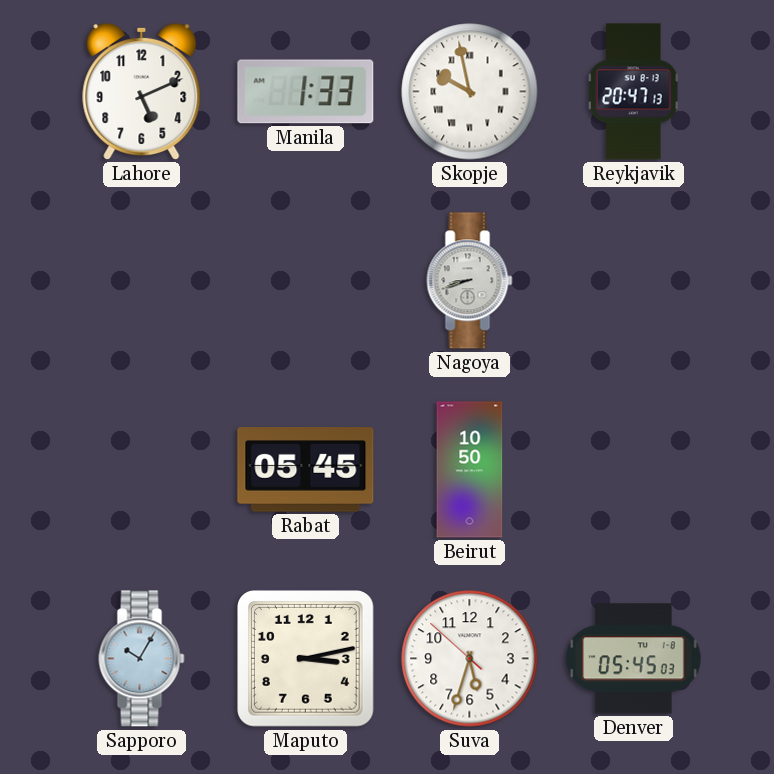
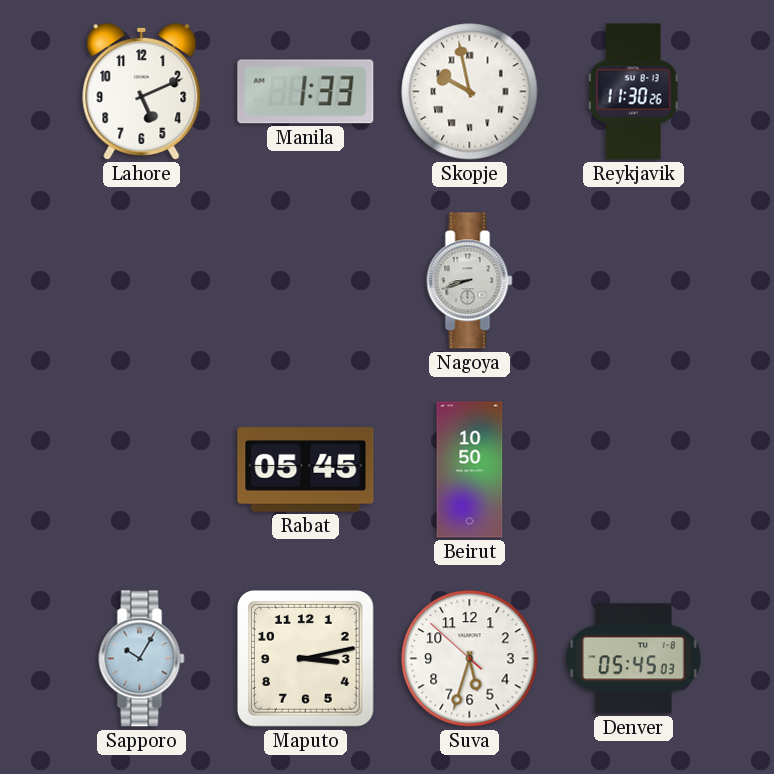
Reykjavik: 20:47 -> 11:30 (634, 92)
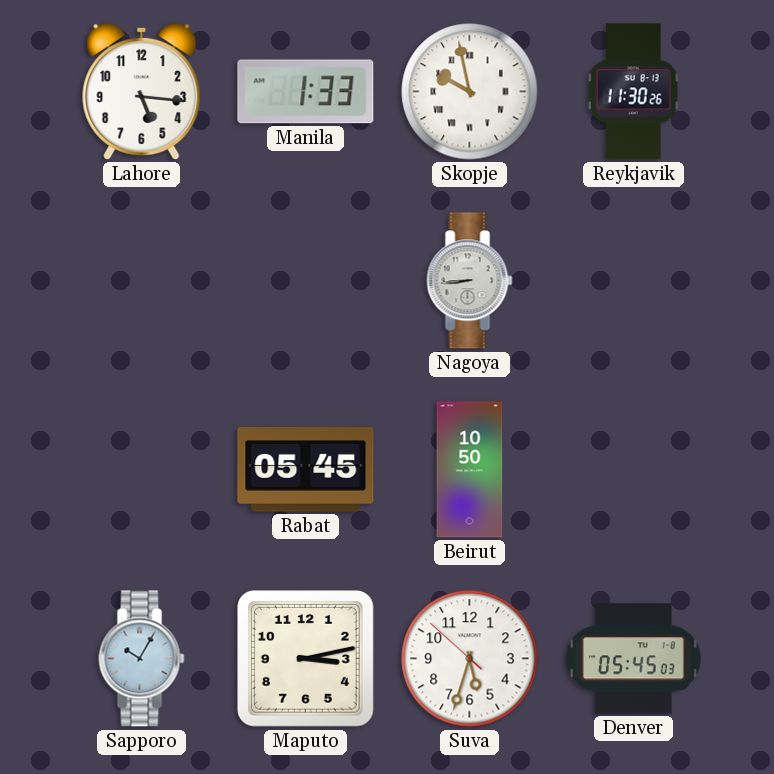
Lahore: 5:11 -> 5:16 (142, 91)
Nagoya: 8:42 -> 8:44 (470, 281)
